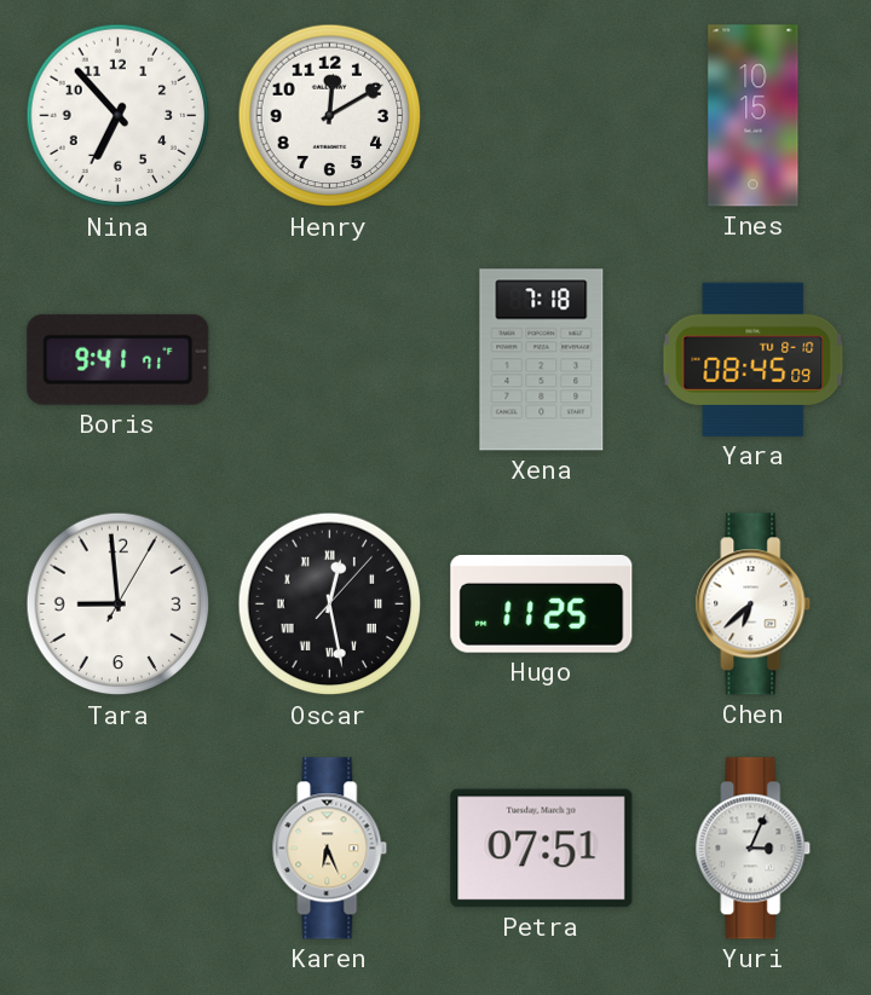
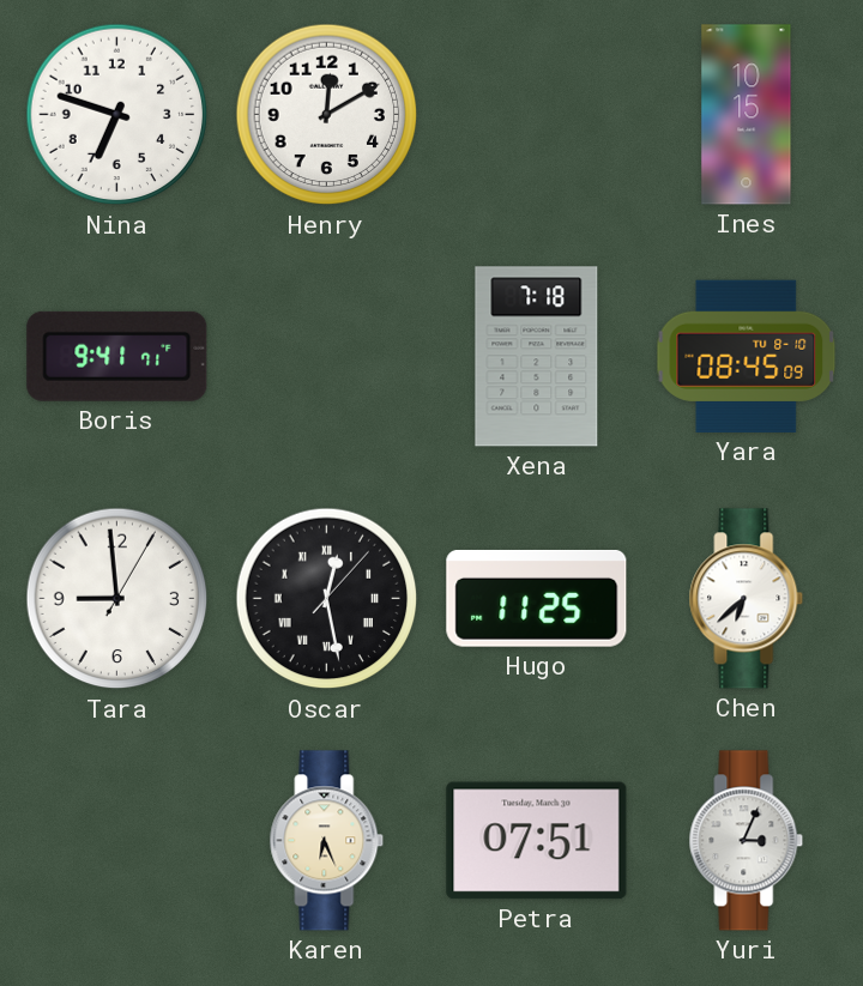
Nina: 6:53 -> 6:48 (117, 115)
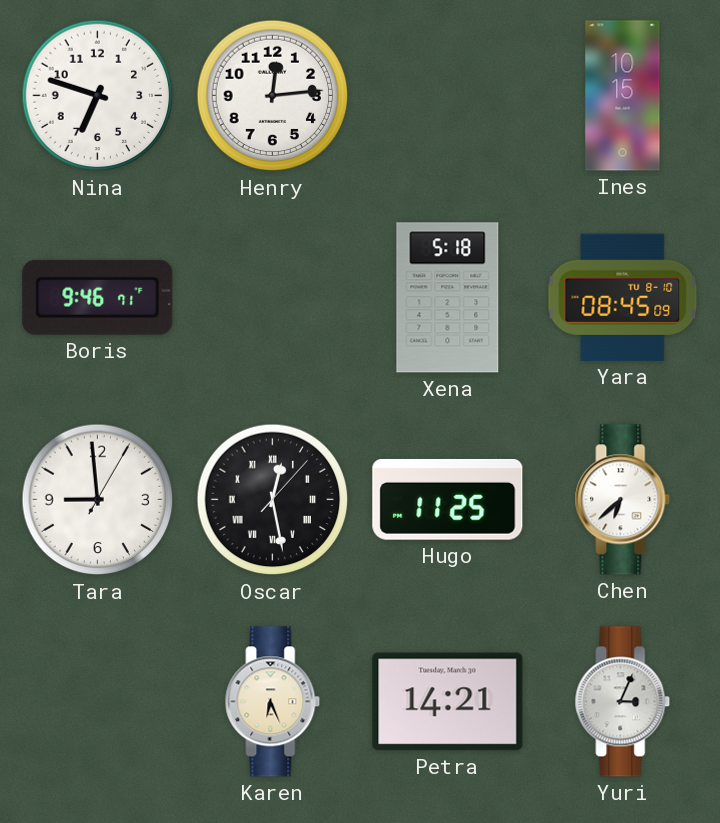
Henry: 12:10 -> 12:14 (273, 96)
Boris: 9:41 -> 9:46 (98, 297)
Xena: 7:18 -> 5:18 (448, 298)
Petra: 07:51 -> 14:21 (448, 702)
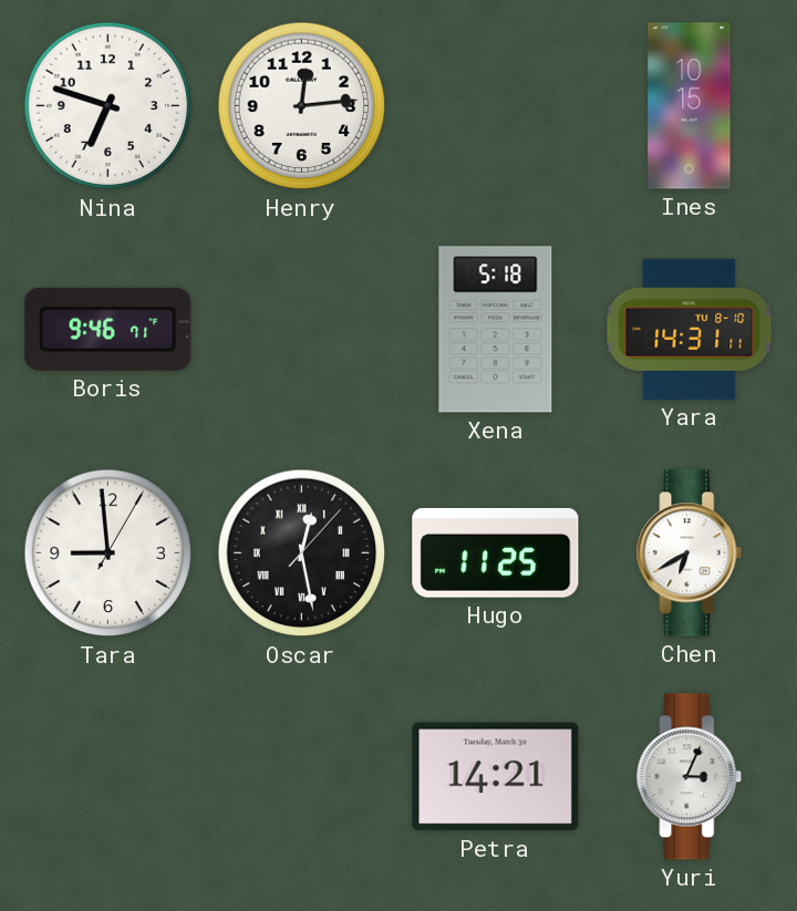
Yara: 08:45 -> 14:31 (690, 329)
Chen: 6:38 -> 6:40 (690, 553)
Karen: 6:26 -> none (273, 702)
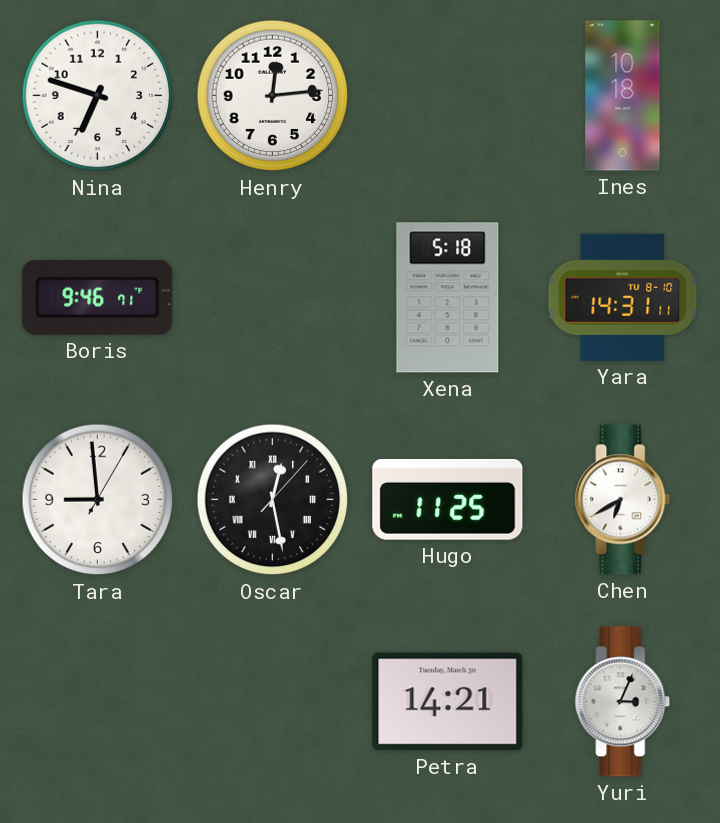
Ines: 10:15 -> 10:18 (623, 96)
